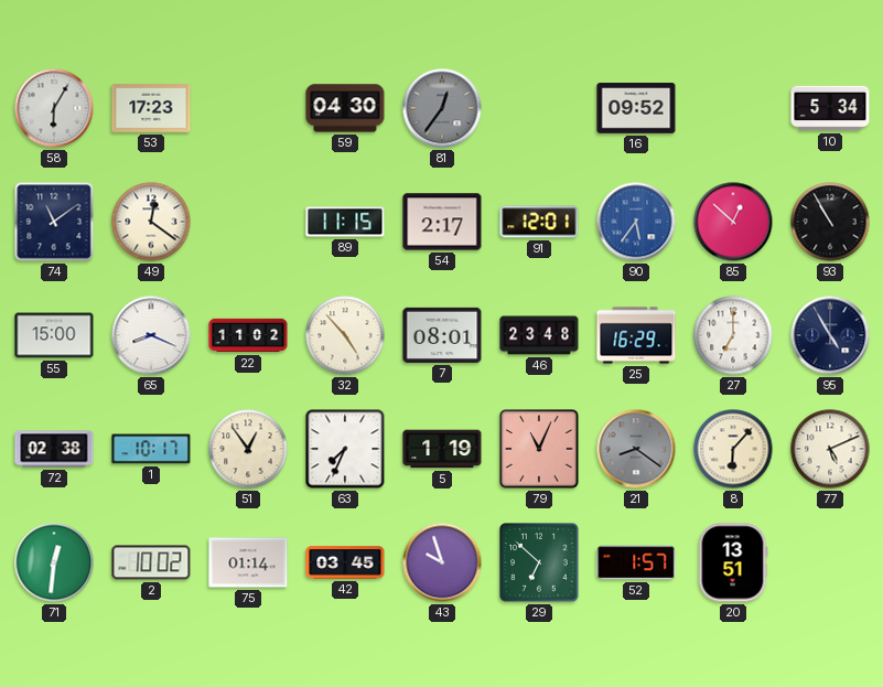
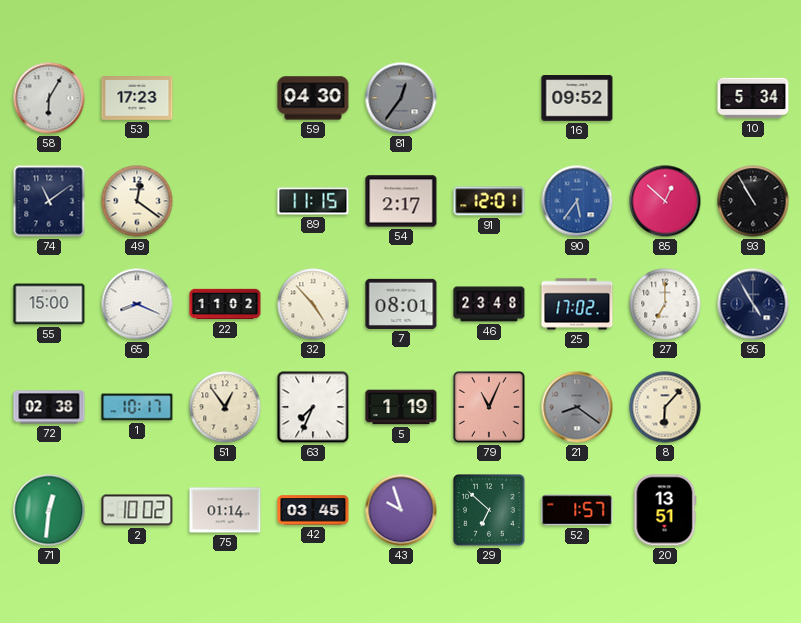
25: 16:29 -> 17:02 (577, 304)
77: 5:11 -> none (830, 449)
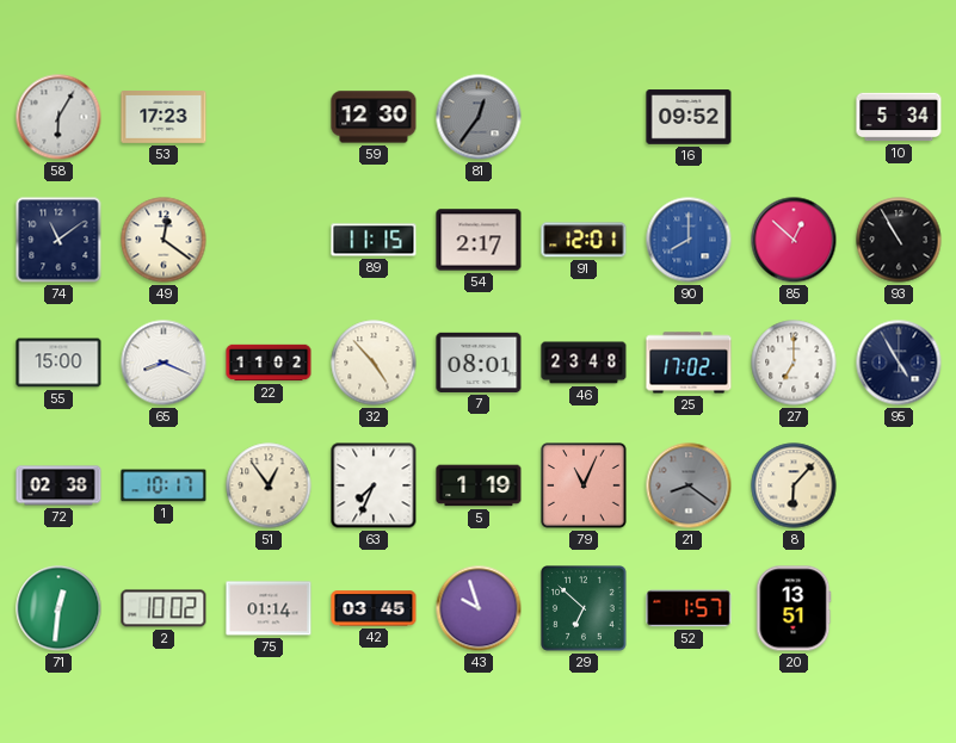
59: 04:30 -> 12:30 (374, 117)
90: 5:36 -> 8:00 (689, 240)
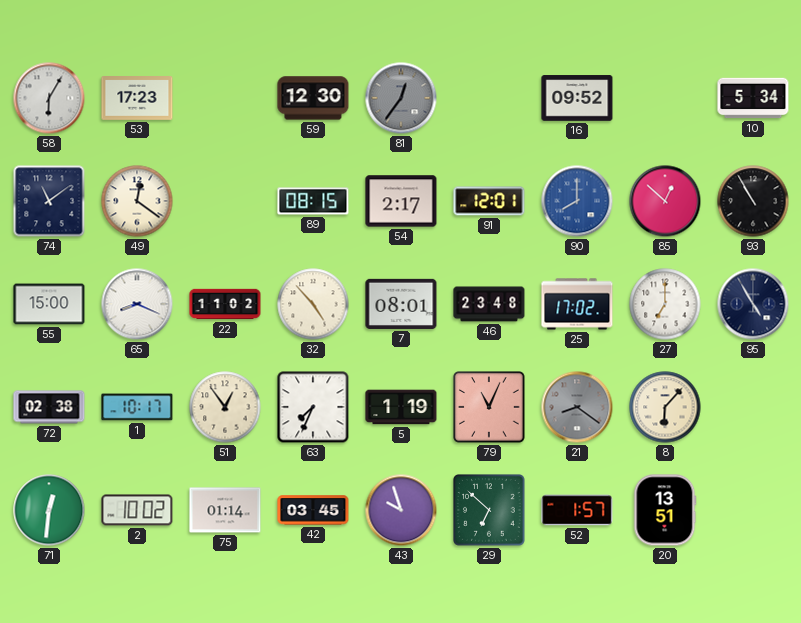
89: 11:15 -> 08:15 (313, 201)
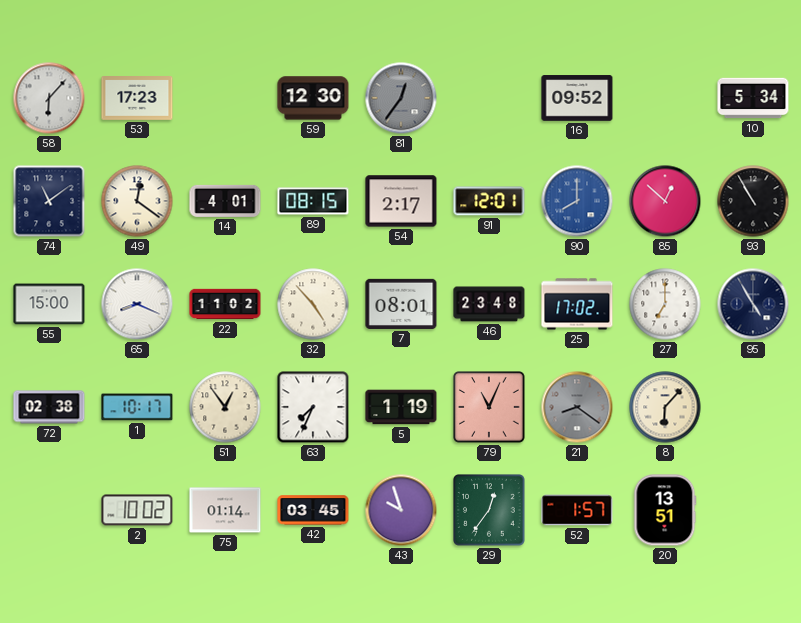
58: 6:05 -> 6:07 (49, 98)
14: none -> 4:01 (225, 201)
71: 12:31 -> none (49, 510)
29: 6:52 -> 12:36 (489, 510)
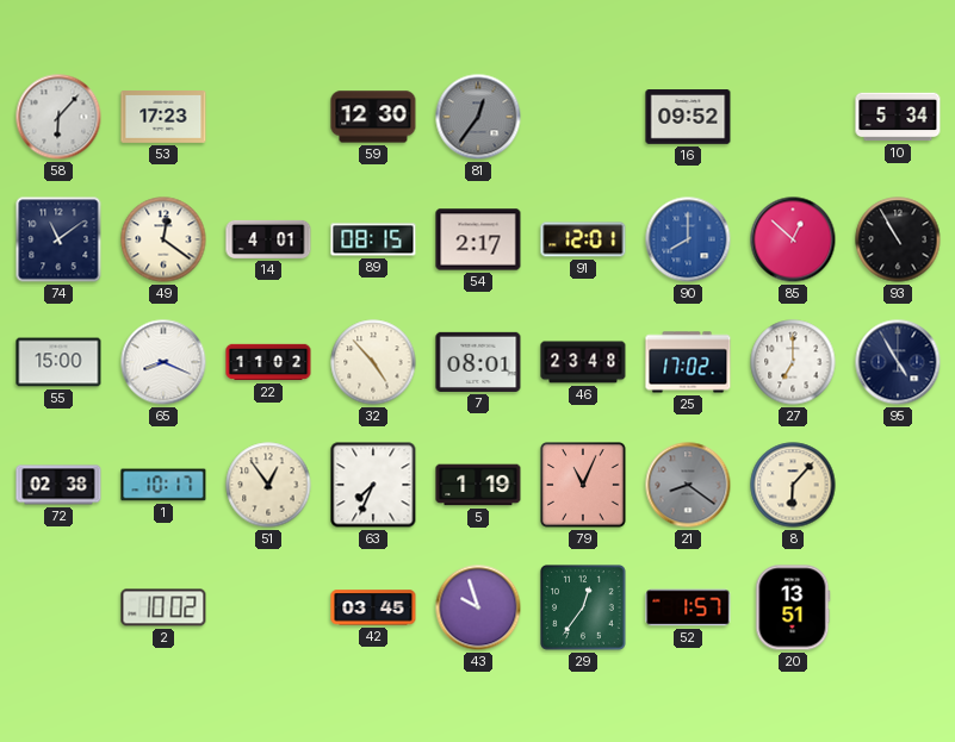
75: 01:14 -> none (225, 510)
